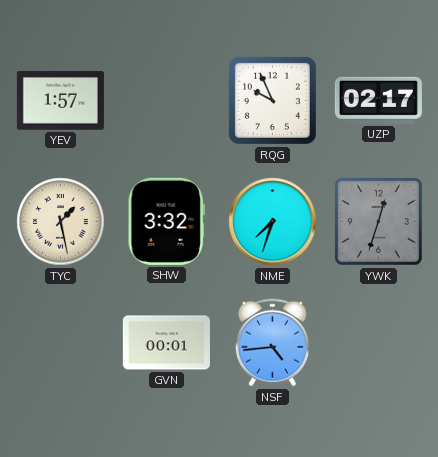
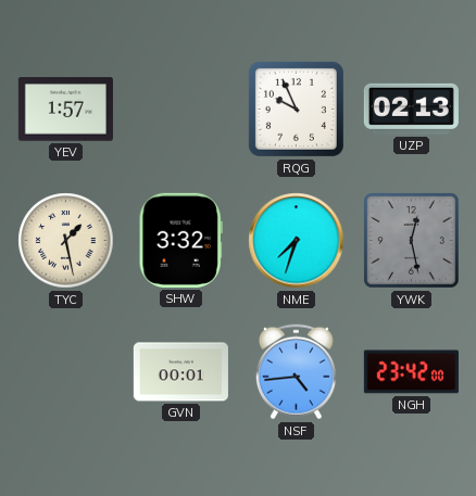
UZP: 02:17 -> 02:13 (411, 109)
YWK: 12:33 -> 12:28 (412, 241)
NGH: none -> 23:42 (411, 372)
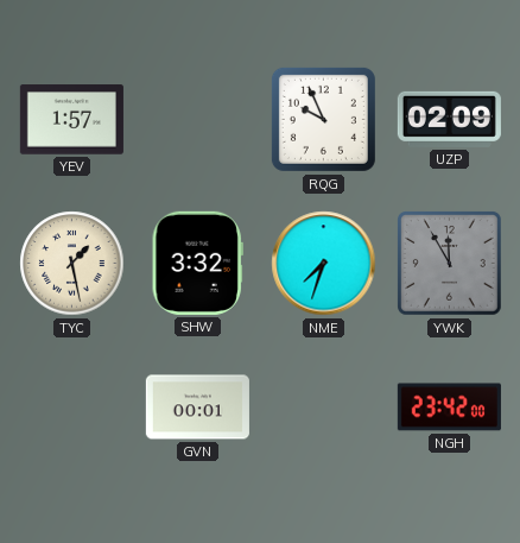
UZP: 02:13 -> 02:09 (449, 119)
YWK: 12:28 -> 11:55 (450, 264)
NSF: 4:44 -> none (296, 372)
